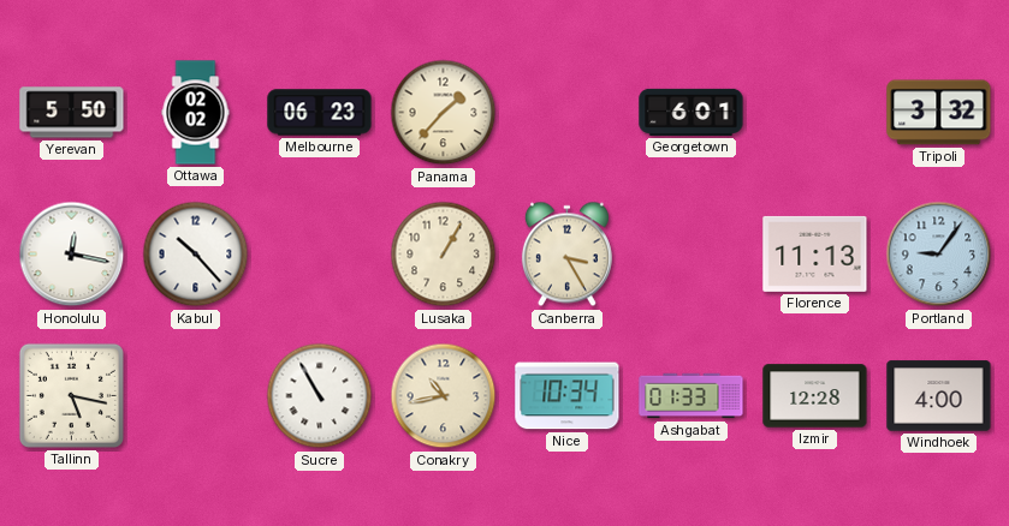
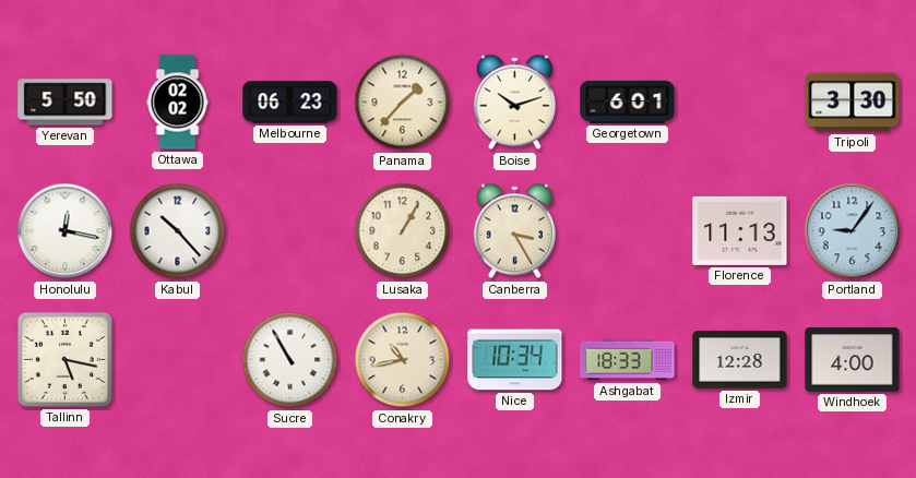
Boise: none -> 10:12 (514, 103)
Tripoli: 3:32 -> 3:30 (853, 103)
Ashgabat: 01:33 -> 18:33 (628, 360)
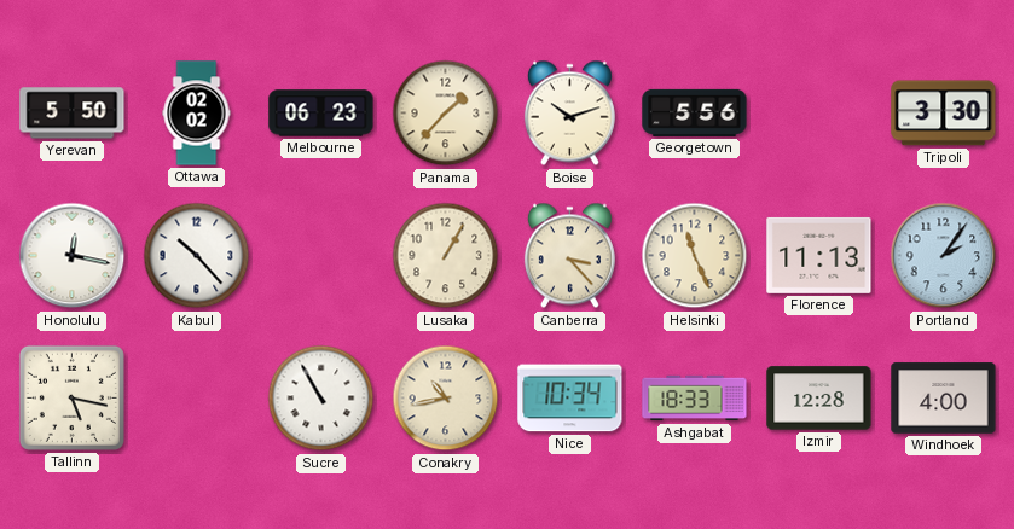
Georgetown: 6:01 -> 5:56 (695, 112)
Canberra: 3:25 -> 3:23 (569, 256)
Helsinki: none -> 11:26 (695, 256)
Portland: 9:06 -> 2:06 (944, 256)
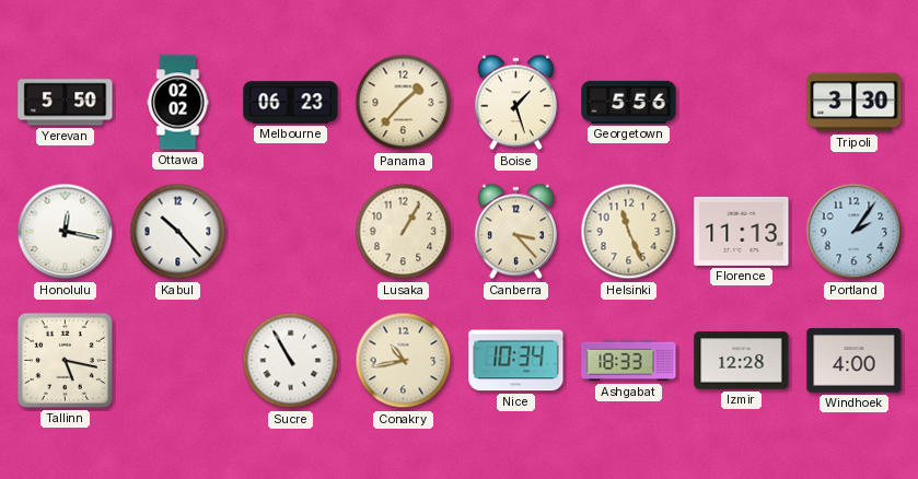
Boise: 10:12 -> 1:27 (515, 103)
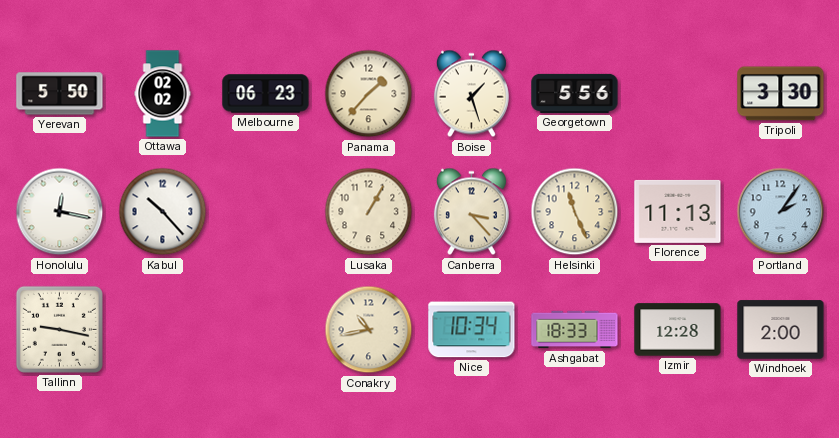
Tallinn: 5:17 -> 9:17 (59, 329)
Sucre: 10:55 -> none (291, 361)
Windhoek: 4:00 -> 2:00 (781, 330)
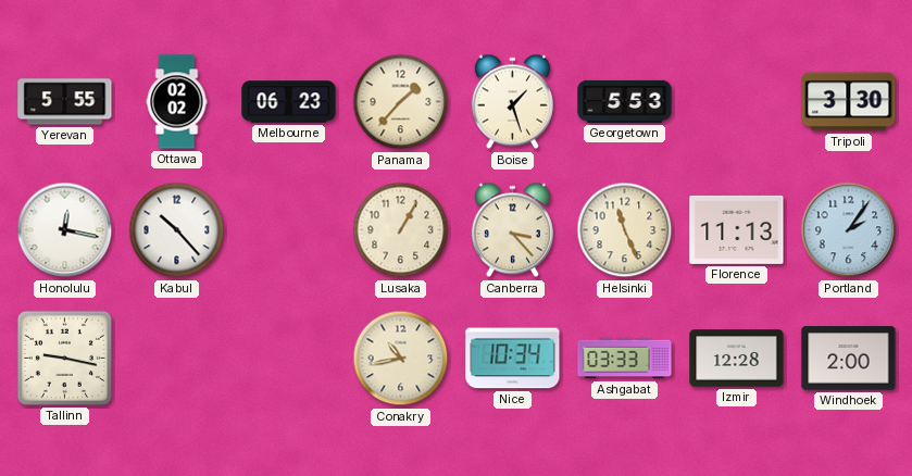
Yerevan: 5:50 -> 5:55 (65, 102)
Georgetown: 5:56 -> 5:53 (625, 101)
Ashgabat: 18:33 -> 03:33 (625, 359)
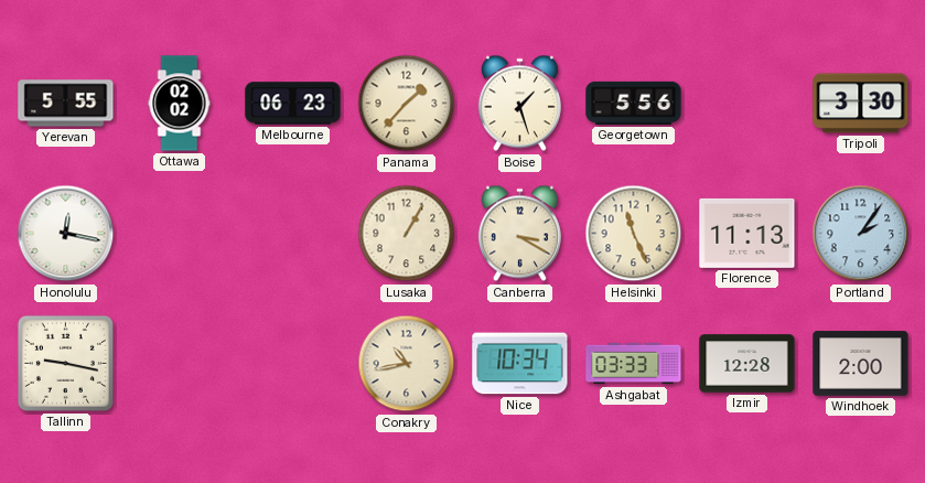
Georgetown: 5:53 -> 5:56 (634, 103)
Kabul: 10:23 -> none (177, 230)
Canberra: 3:23 -> 3:20 (519, 234)
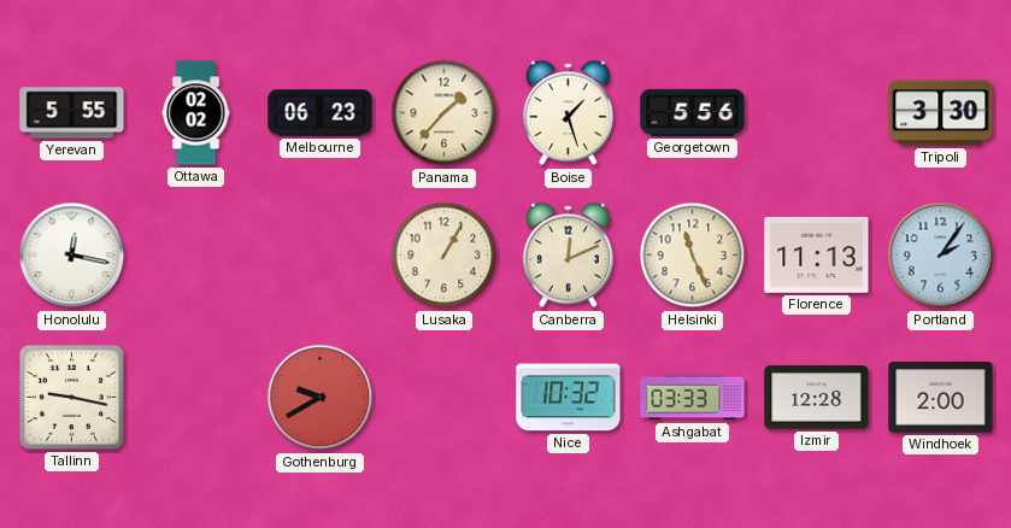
Canberra: 3:20 -> 12:11 (568, 256)
Gothenburg: none -> 9:40 (321, 398)
Conakry: 10:43 -> none (407, 364)
Nice: 10:34 -> 10:32 (569, 398)
